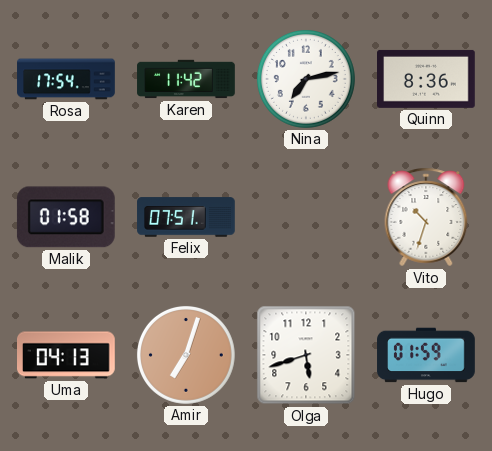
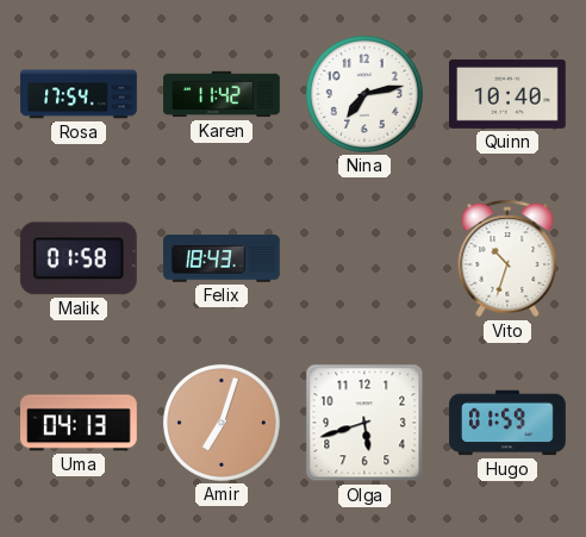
Quinn: 8:36 -> 10:40 (509, 94)
Felix: 07:51 -> 18:43 (222, 258)
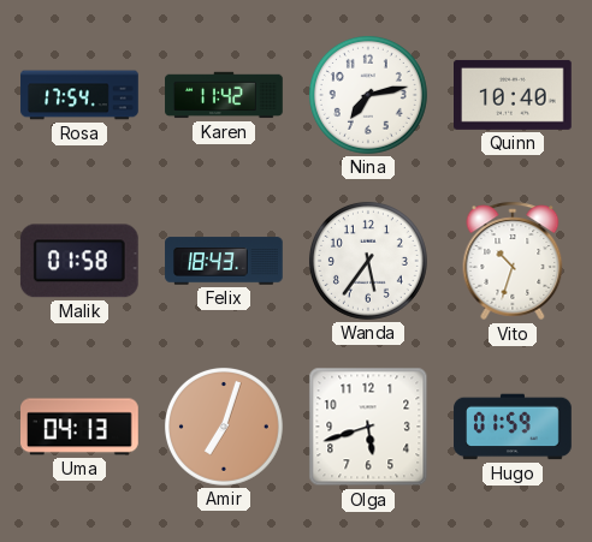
Wanda: none -> 5:36 (368, 261)
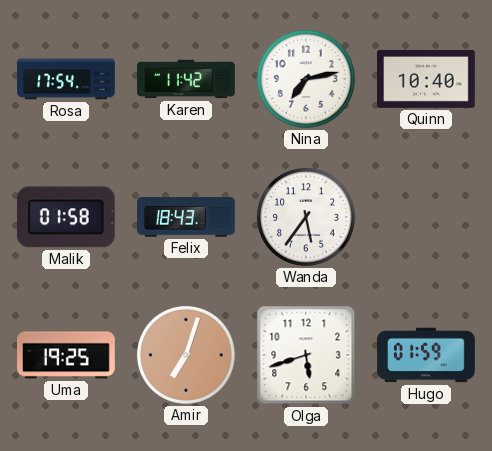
Vito: 10:33 -> none (513, 261)
Uma: 04:13 -> 19:25 (67, 355)
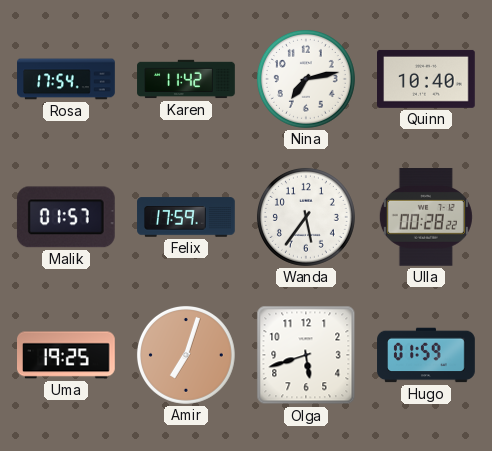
Malik: 01:58 -> 01:57 (66, 217)
Felix: 18:43 -> 17:59 (186, 217)
Ulla: none -> 00:28 (426, 218)
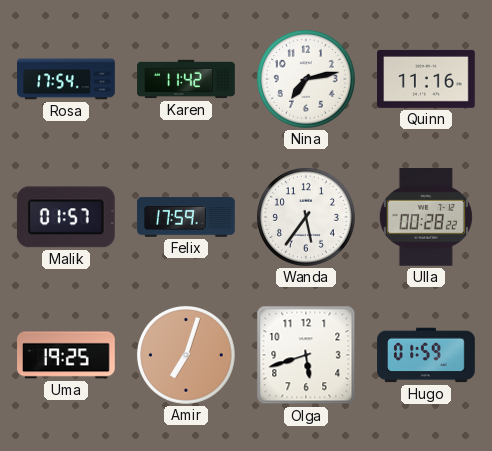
Quinn: 10:40 -> 11:16 (427, 79)
